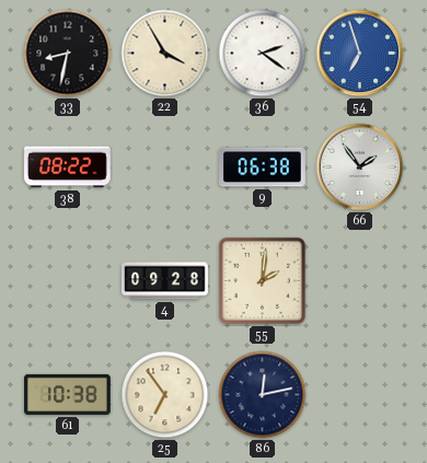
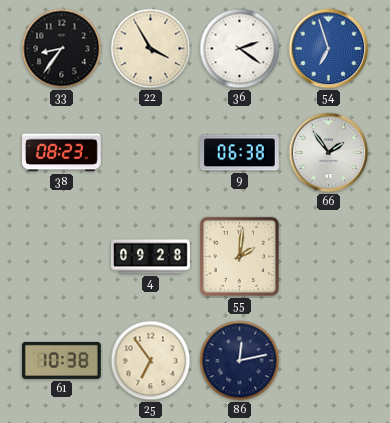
33: 8:32 -> 8:36 (62, 49)
38: 08:22 -> 08:23 (62, 153)
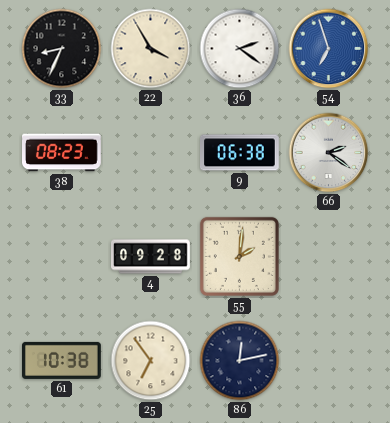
33: 8:36 -> 8:34 (62, 49)
66: 1:54 -> 2:21 (329, 153)
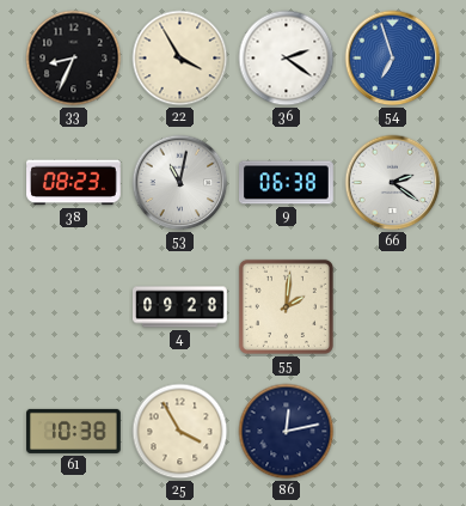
53: none -> 11:02 (180, 183)
25: 6:54 -> 3:55 (180, 432)
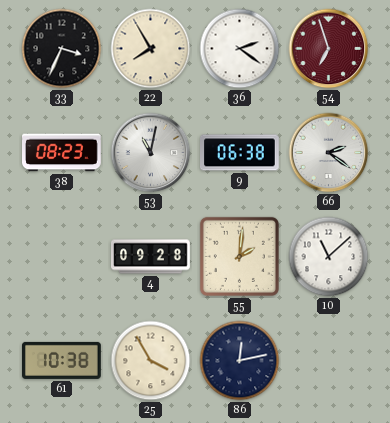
33: 8:34 -> 3:34 (62, 49)
22: 3:55 -> 7:55 (151, 49)
54 dial: blue -> burgundy (329, 49)
10: none -> 11:08 (329, 257)
